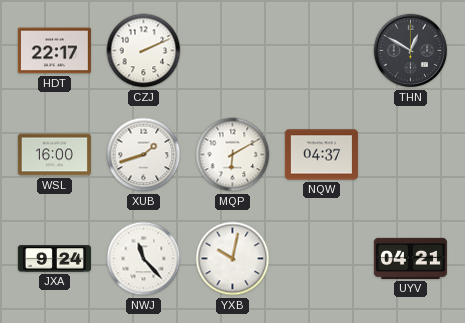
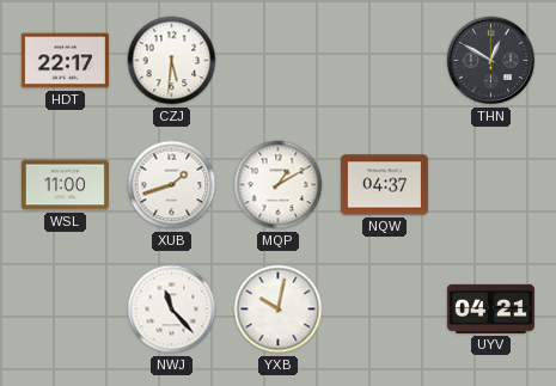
CZJ: 2:11 -> 5:31 (172, 61)
WSL: 16:00 -> 11:00 (65, 185)
MQP: 6:10 -> 1:10 (279, 185)
JXA: 9:24 -> none (54, 259)
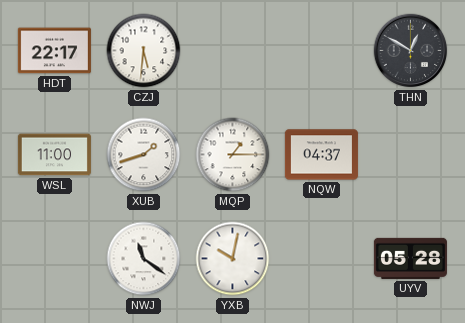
MQP: 1:10 -> 1:15 (233, 155)
NWJ: 11:23 -> 11:21 (144, 259)
UYV: 04:21 -> 05:28 (410, 258)
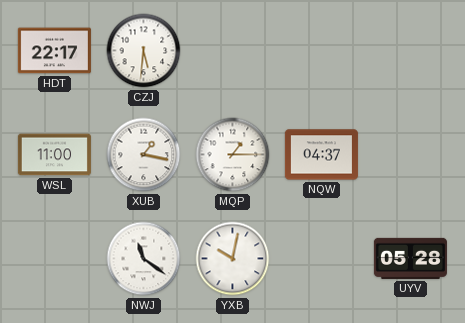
THN: 12:50 -> none (411, 51)
XUB: 1:42 -> 1:17 (144, 155)
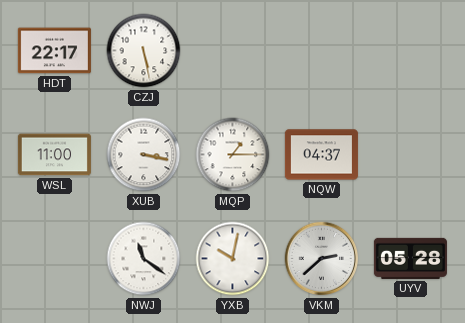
CZJ: 5:31 -> 5:28 (144, 51)
XUB: 1:17 -> 3:17 (144, 155)
VKM: none -> 2:38 (322, 259)
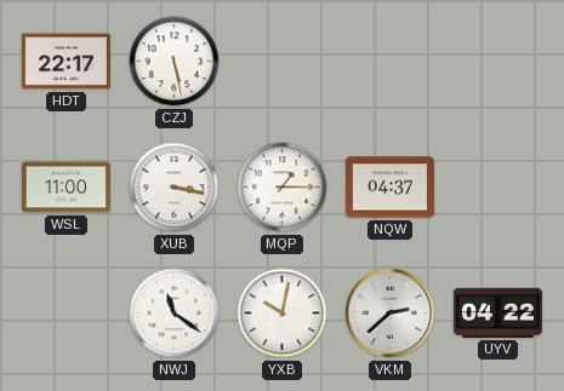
UYV: 05:28 -> 04:22 (497, 312)
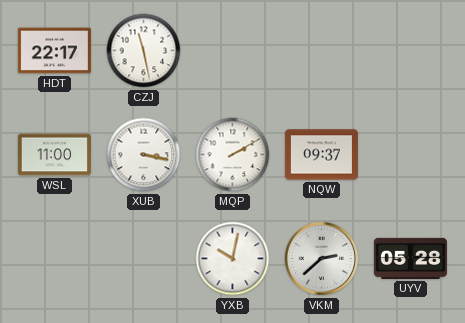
CZJ: 5:28 -> 11:28 (144, 51)
MQP: 1:15 -> 2:10 (233, 155)
NQW: 04:37 -> 09:37 (321, 155)
NWJ: 11:21 -> none (175, 314)
UYV: 04:22 -> 05:28 (410, 258)
